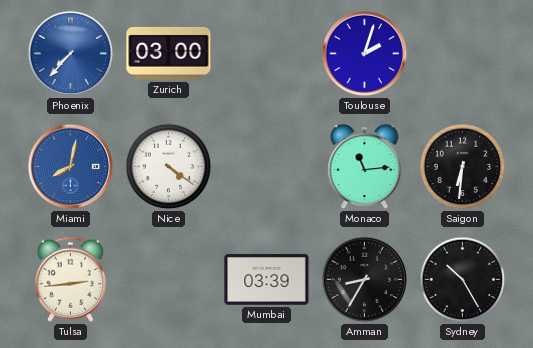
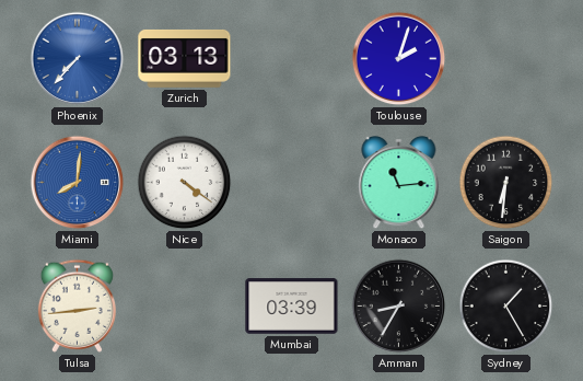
Zurich: 03:00 -> 03:13 (185, 58)
Miami: 8:02 -> 8:01 (78, 183)
Sydney: 10:25 -> 1:25 (506, 307)
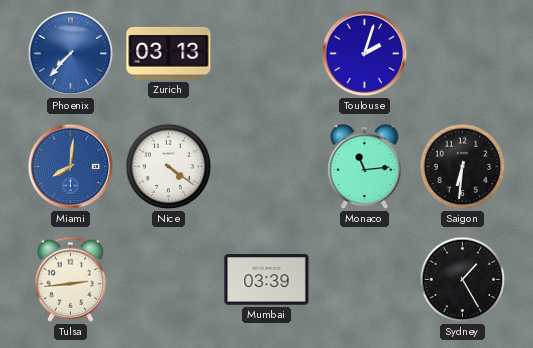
Amman: 8:35 -> none (399, 307)
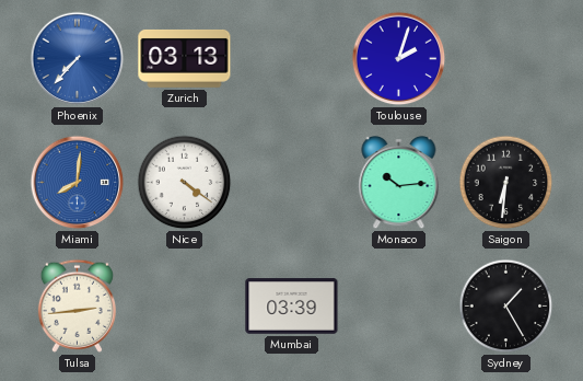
Monaco: 11:14 -> 10:14 (399, 183)
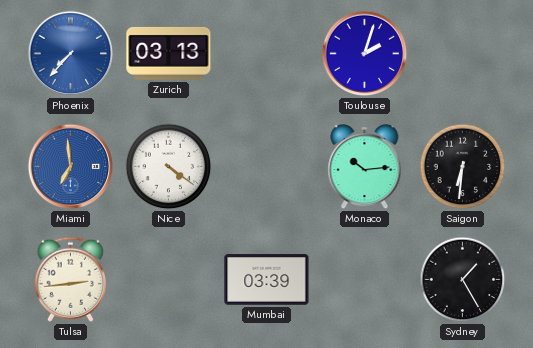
Miami: 8:01 -> 6:59 (71, 167)
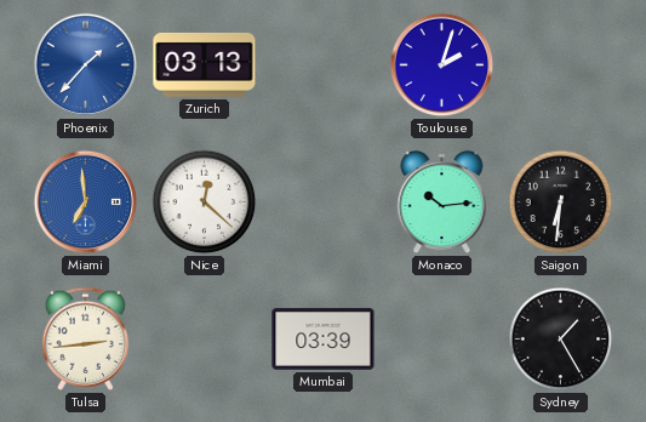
Phoenix: 7:37 -> 1:37 (86, 65)
Nice: 4:21 -> 12:22 (205, 203)
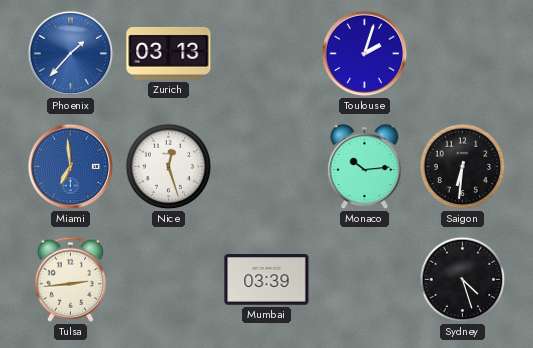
Nice: 12:22 -> 12:27 (169, 167)
Sydney: 1:25 -> 4:27 (463, 280)
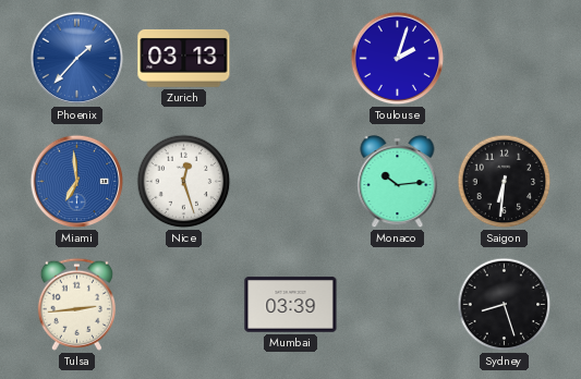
Sydney: 4:27 -> 8:27 (505, 305)
